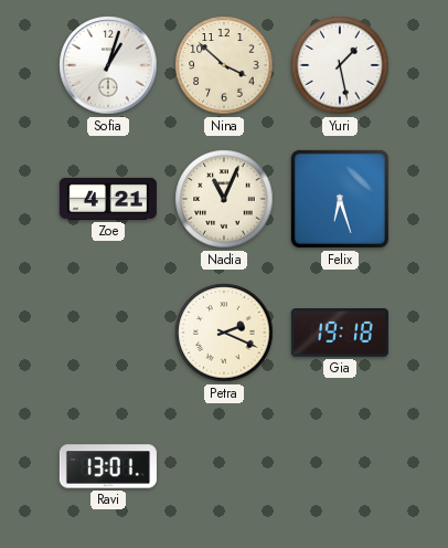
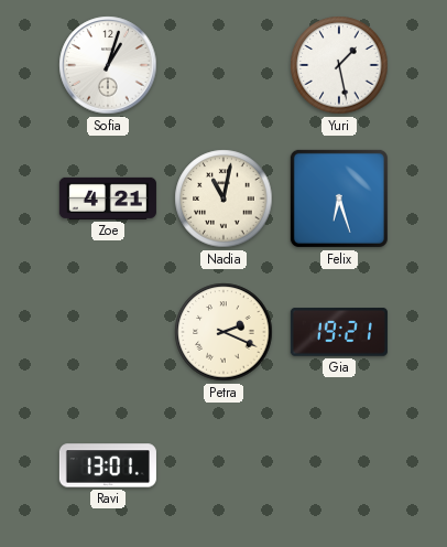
Nina: 3:52 -> none (224, 65)
Nadia: 11:04 -> 11:02 (223, 199)
Gia: 19:18 -> 19:21 (339, 332)
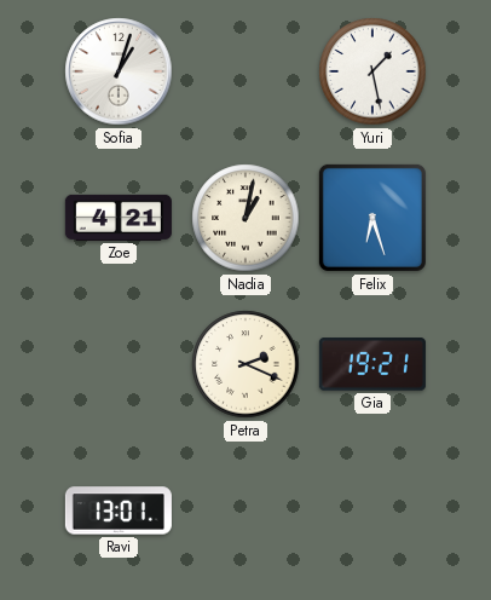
Nadia: 11:02 -> 1:02 (245, 218)
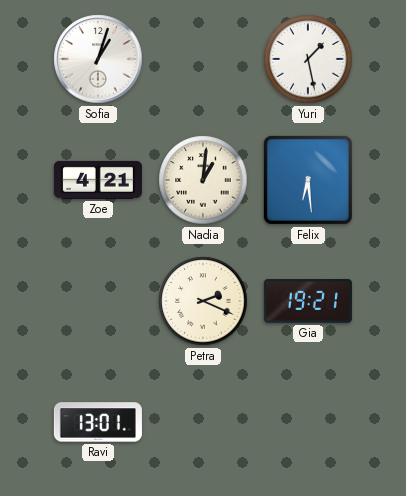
Nadia: 1:02 -> 1:01 (203, 180)
Felix: 6:27 -> 6:29 (308, 180)
